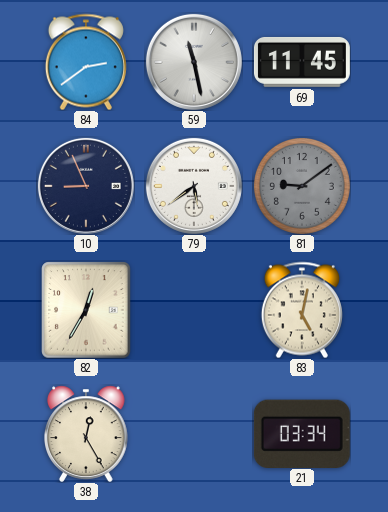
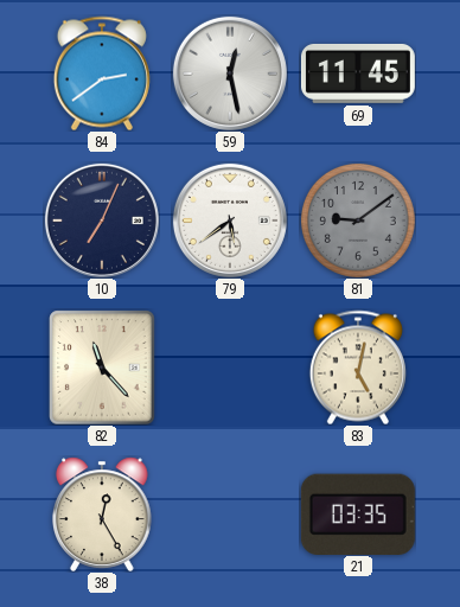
59: 11:28 -> 12:28 (230, 74)
10: 8:56 -> 7:04 (102, 221)
82: 12:35 -> 11:23 (102, 368)
21: 03:34 -> 03:35 (358, 513)
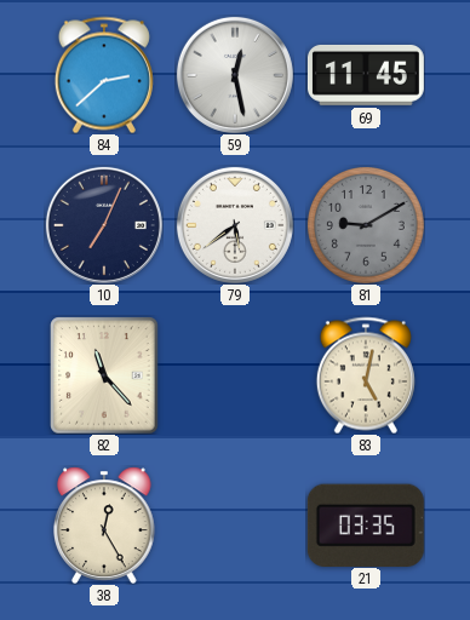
84: 2:39 -> 2:38 (104, 75)
81: 9:09 -> 9:10 (366, 225)
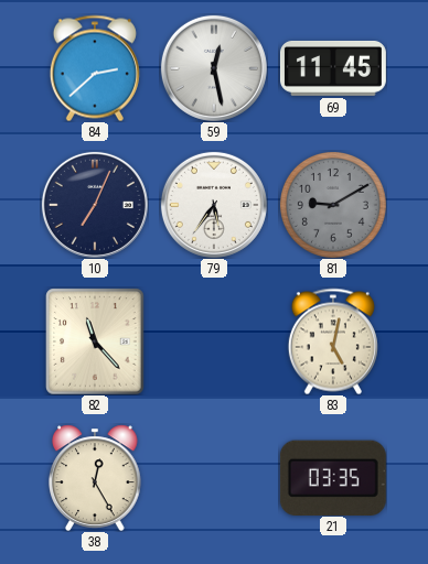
79: 5:39 -> 5:36 (214, 205)
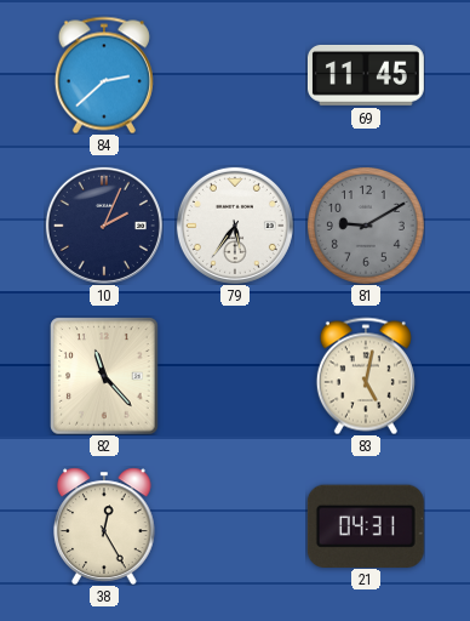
59: 12:28 -> none (214, 68)
10: 7:04 -> 2:04 (104, 226)
21: 03:35 -> 04:31 (366, 525)
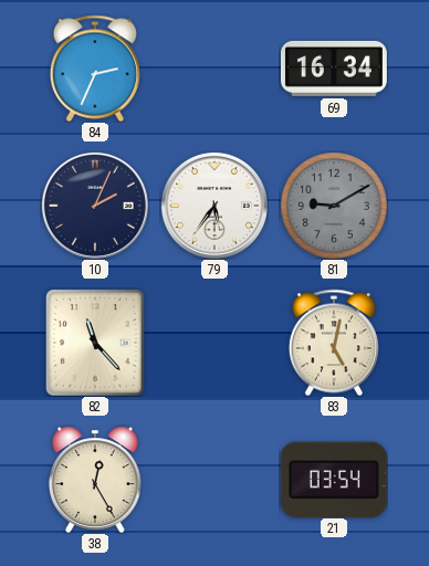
84: 2:38 -> 2:34 (95, 69)
69: 11:45 -> 16:34 (334, 69)
21: 04:31 -> 03:54 (334, 479)
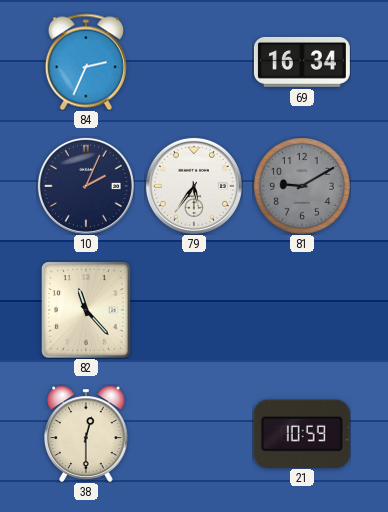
83: 5:02 -> none (334, 343)
38: 12:25 -> 12:30 (86, 434)
21: 03:54 -> 10:59 (302, 433)
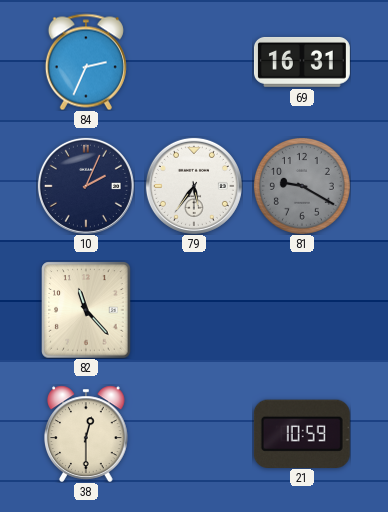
69: 16:34 -> 16:31 (302, 62)
81: 9:10 -> 9:20 (302, 186)
